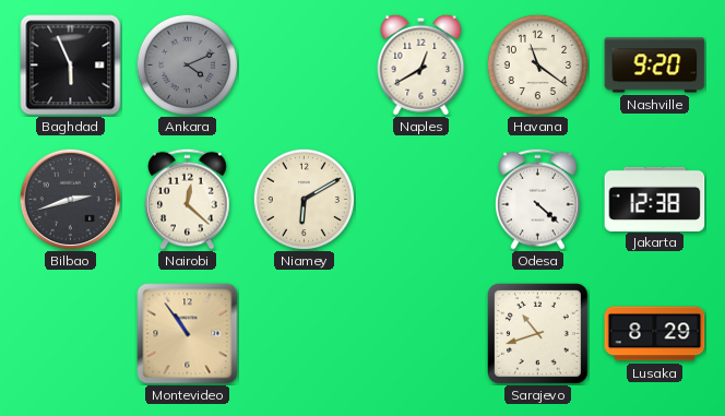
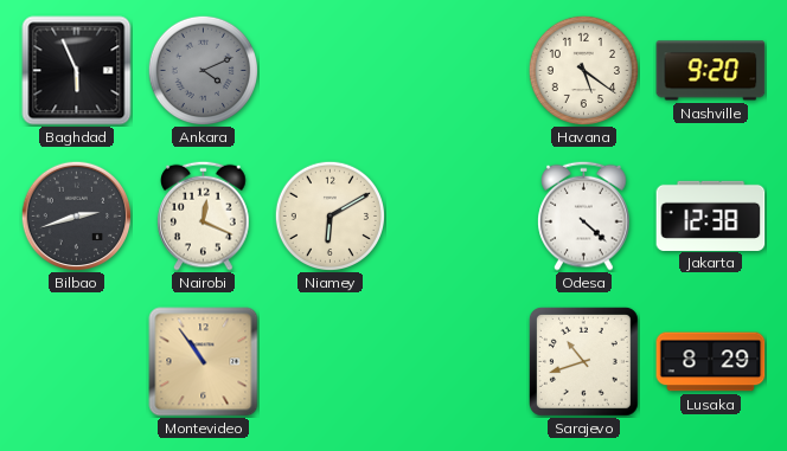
Naples: 12:40 -> none (421, 64)
Havana: 11:21 -> 5:21 (583, 70)
Nairobi: 12:22 -> 12:19 (204, 215)
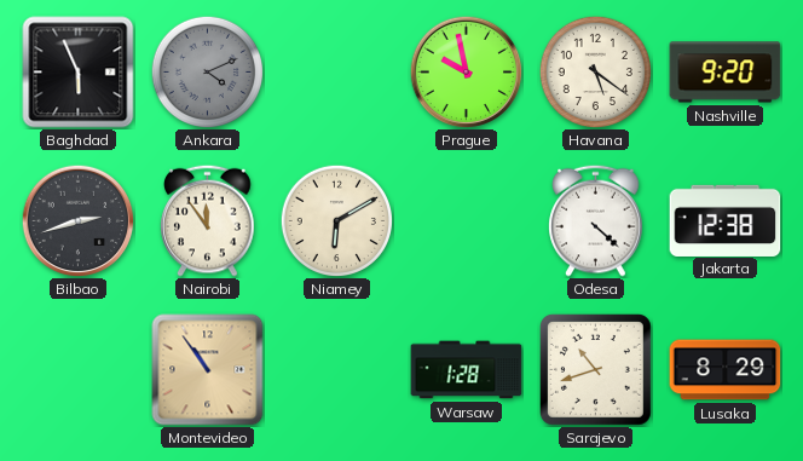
Prague: none -> 9:58 (466, 71)
Nairobi: 12:19 -> 11:54 (208, 220)
Warsaw: none -> 1:28 (467, 370)
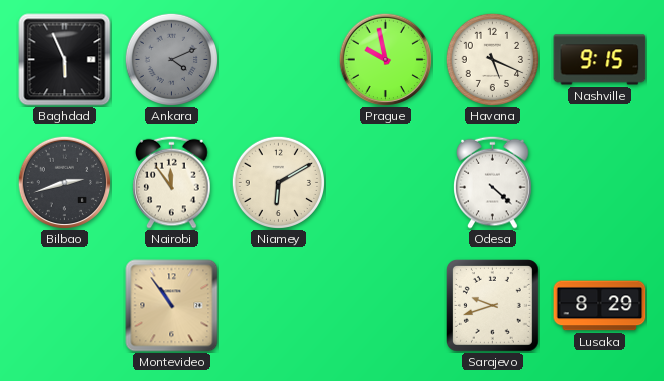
Havana: 5:21 -> 5:19 (492, 59)
Nashville: 9:20 -> 9:15 (600, 60)
Jakarta: 12:38 -> none (726, 220)
Warsaw: 1:28 -> none (467, 370)
Sarajevo: 10:42 -> 9:42 (492, 305)
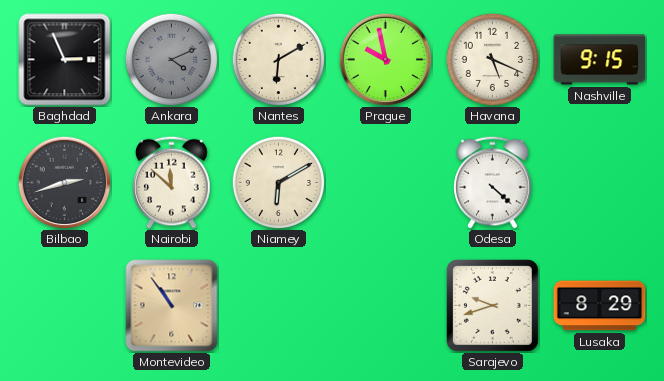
Baghdad: 5:56 -> 2:56 (65, 60)
Nantes: none -> 6:10 (278, 59)
Nairobi: 11:54 -> 11:52 (172, 182)
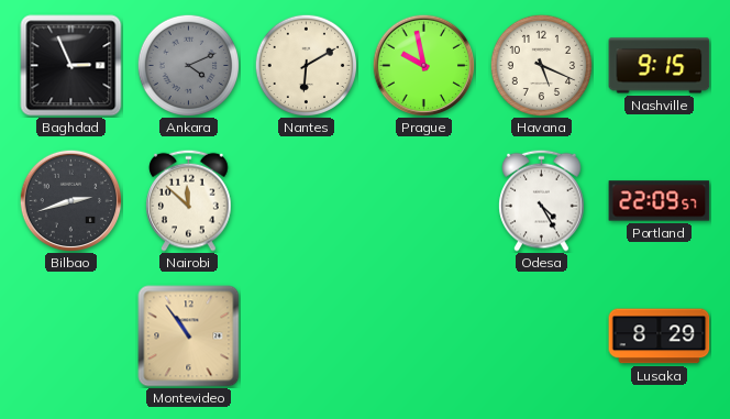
Niamey: 6:10 -> none (278, 182)
Odesa: 4:22 -> 4:25 (542, 200)
Portland: none -> 22:09 (660, 201)
Sarajevo: 9:42 -> none (492, 305)
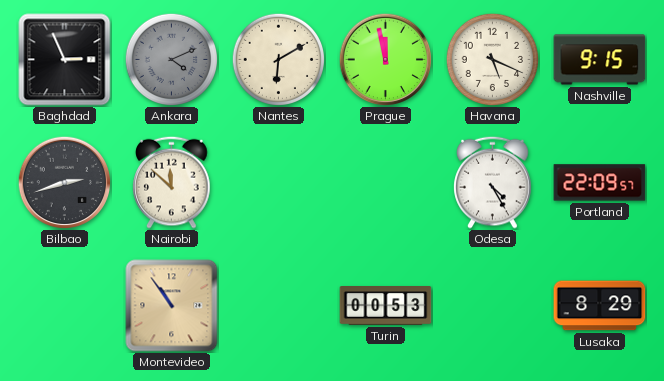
Prague: 9:58 -> 11:58 (385, 59)
Turin: none -> 00:53 (386, 306)
